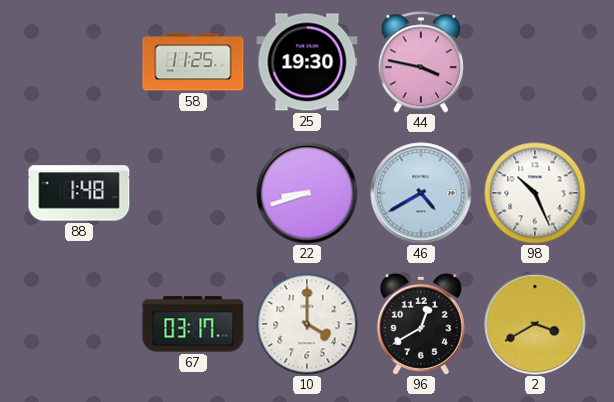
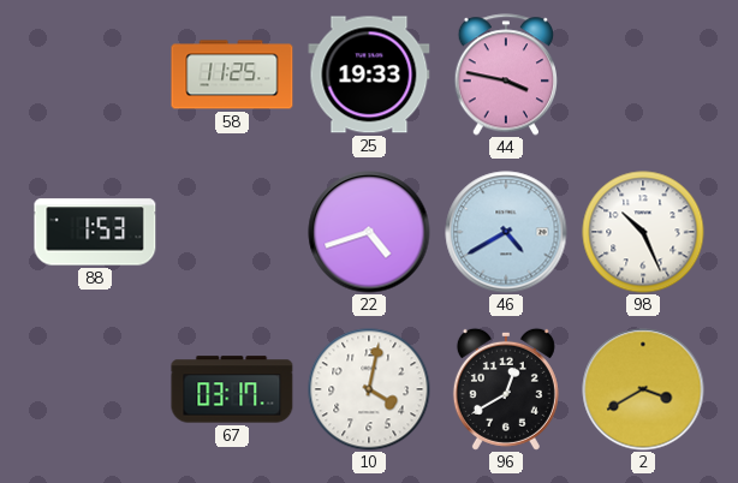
25: 19:30 -> 19:33 (369, 74)
88: 1:48 -> 1:53 (95, 232)
22: 8:42 -> 4:42 (369, 232)
10: 4:00 -> 4:02 (369, 389)
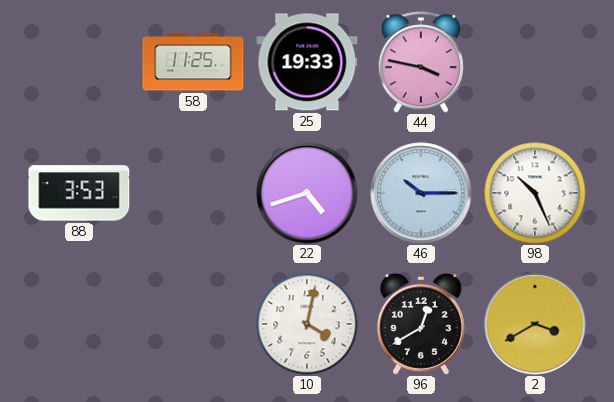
88: 1:53 -> 3:53 (79, 193)
46: 4:40 -> 10:15 (421, 193)
67: 03:17 -> none (232, 389)
